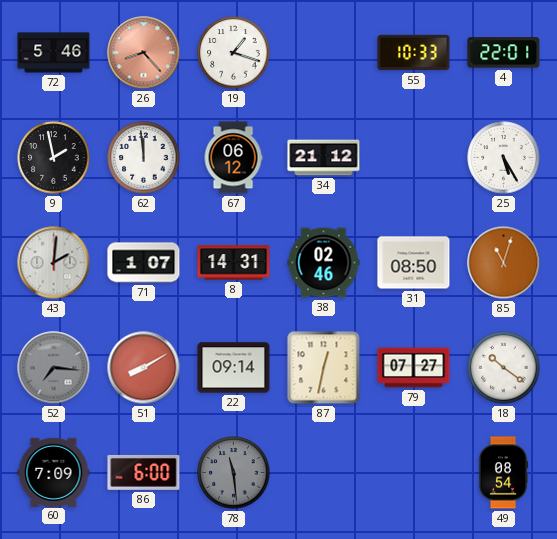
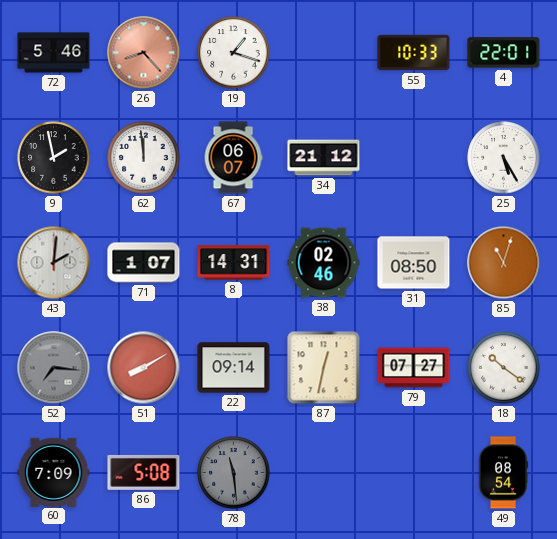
67: 06:12 -> 06:07 (233, 158)
86: 6:00 -> 5:08 (144, 473)
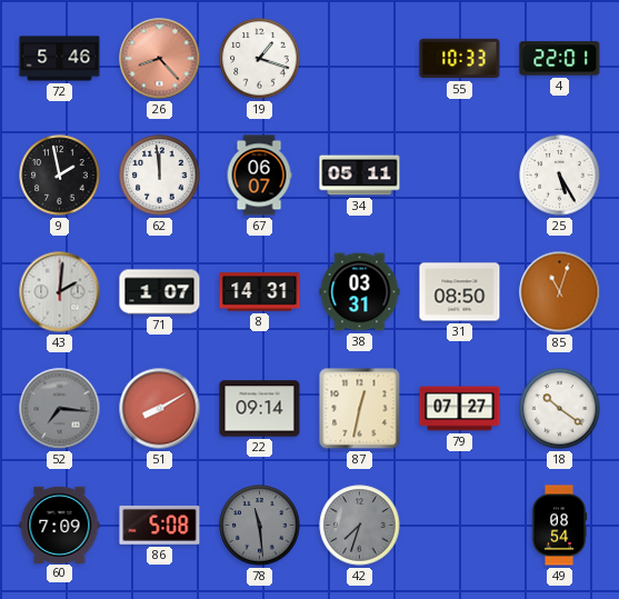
34: 21:12 -> 05:11 (360, 176)
38: 02:46 -> 03:31 (360, 292)
42: none -> 7:33 (360, 526)
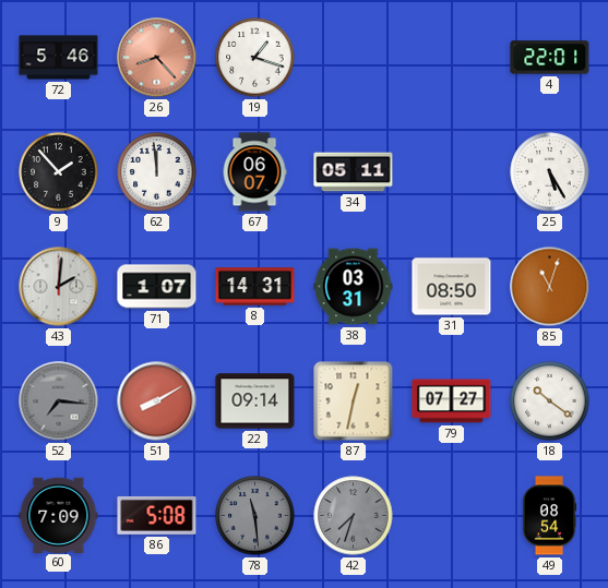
55: 10:33 -> none (460, 59)
9: 1:58 -> 1:53 (59, 172)
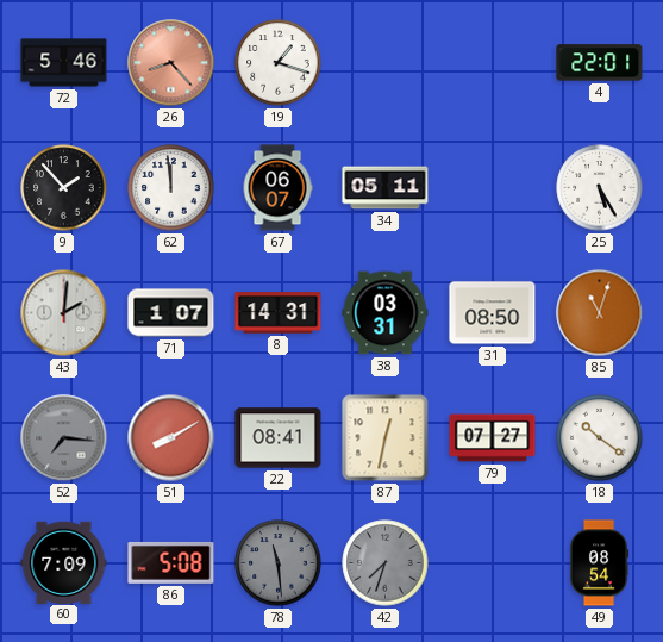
22: 09:14 -> 08:41 (279, 438)
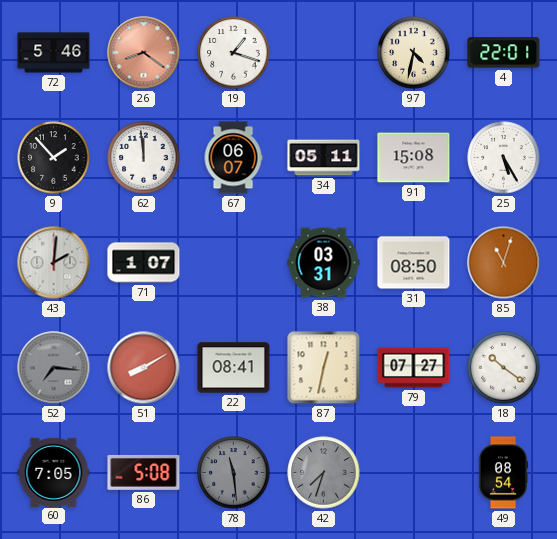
26: 8:23 -> 8:21 (144, 53)
97: none -> 4:32 (414, 53)
91: none -> 15:08 (414, 158)
8: 14:31 -> none (279, 313)
60: 7:09 -> 7:05 (54, 472)
